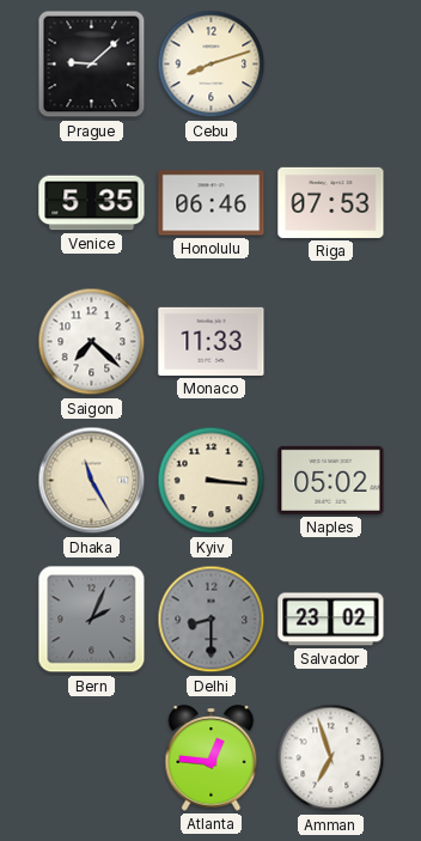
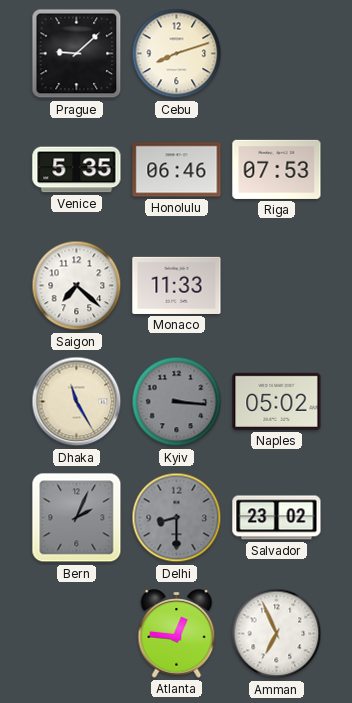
Kyiv dial: cream -> grey (177, 402)
Amman: 6:57 -> 6:56 (277, 634)
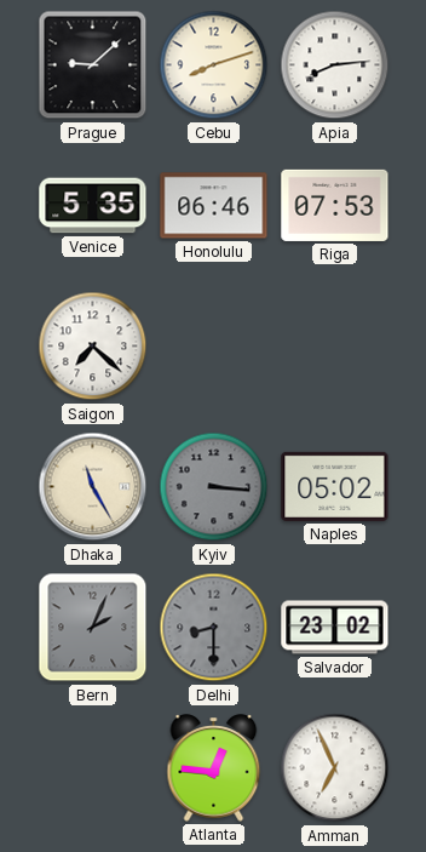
Apia: none -> 8:14 (335, 65)
Monaco: 11:33 -> none (177, 285)
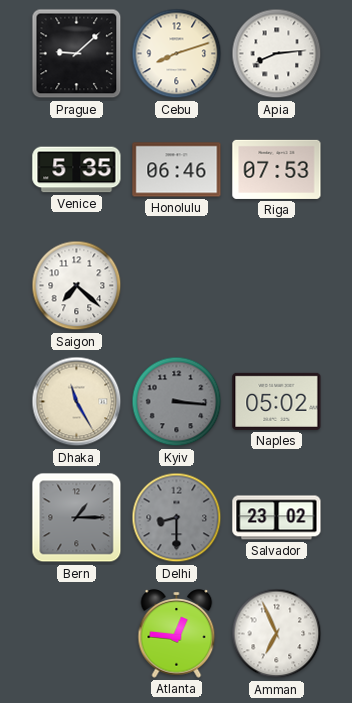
Bern: 2:04 -> 1:15 (77, 518)
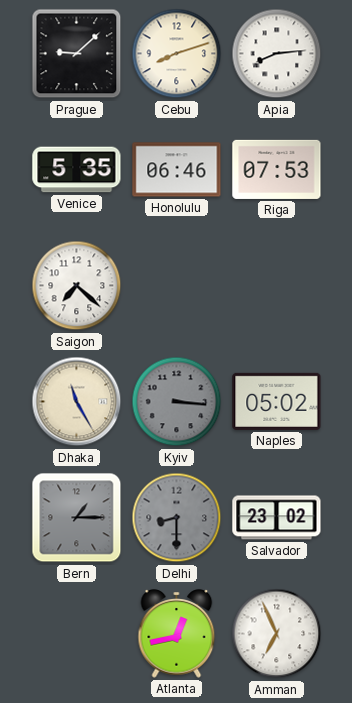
Atlanta: 12:46 -> 12:43 (177, 634)
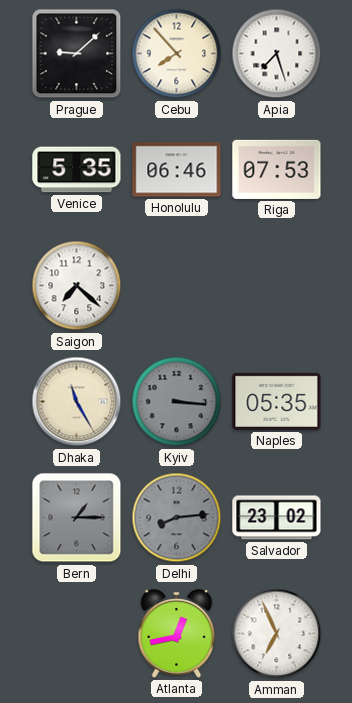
Cebu: 8:12 -> 7:53 (177, 54)
Apia: 8:14 -> 7:27 (277, 54)
Naples: 05:02 -> 05:35 (277, 401)
Delhi: 8:30 -> 8:14 (177, 518)
